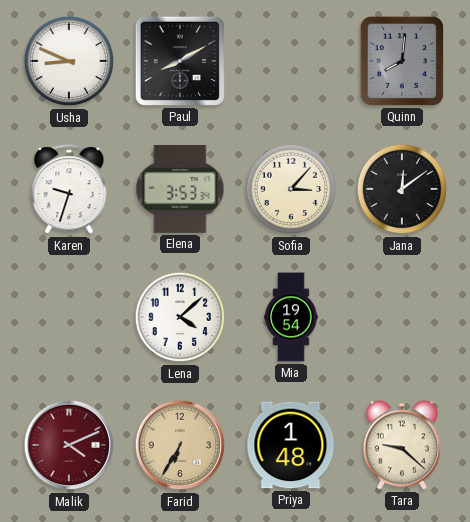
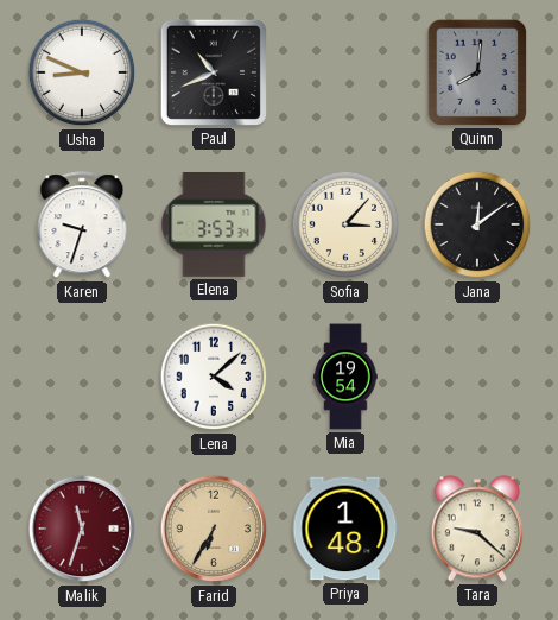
Paul: 8:10 -> 10:41 (214, 72)
Malik: 4:11 -> 11:33 (82, 529)
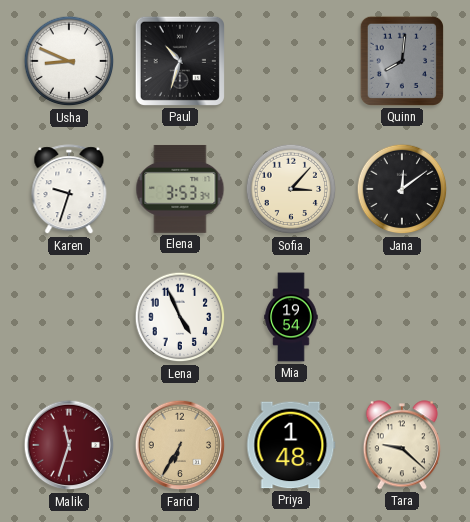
Paul: 10:41 -> 10:33 (180, 61)
Lena: 4:08 -> 4:56 (180, 317)
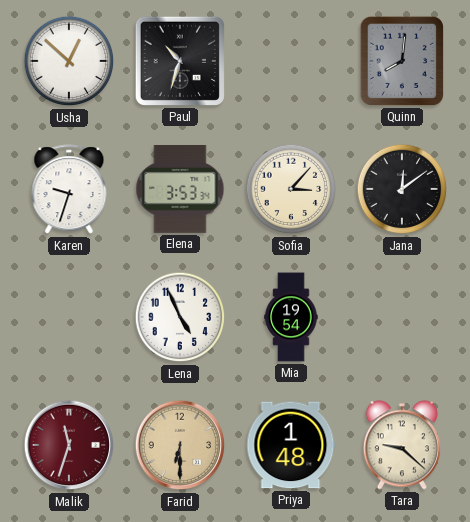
Usha: 8:49 -> 12:52 (69, 61)
Farid: 6:35 -> 6:30 (180, 445)
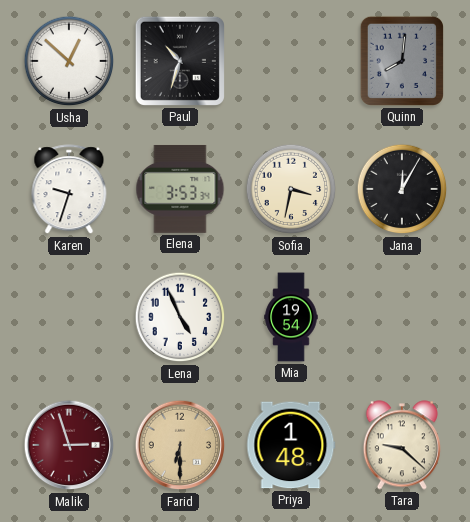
Sofia: 3:07 -> 3:32 (291, 189)
Jana: 12:09 -> 12:05 (402, 189)
Malik: 11:33 -> 2:57 (69, 445)
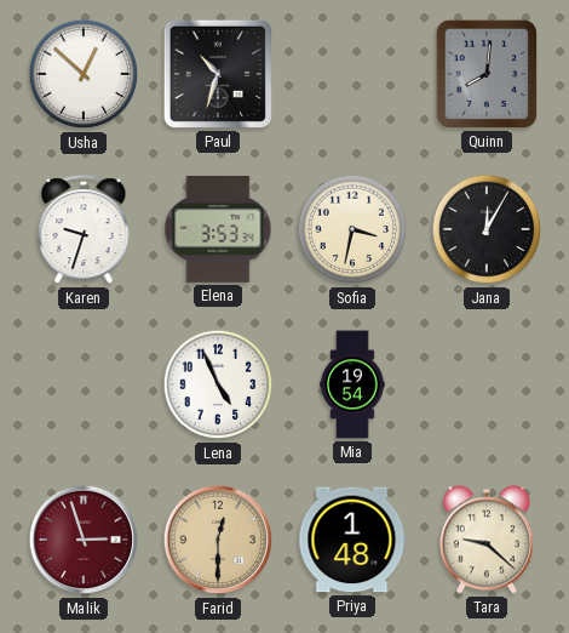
Farid: 6:30 -> 12:30 (218, 540)
